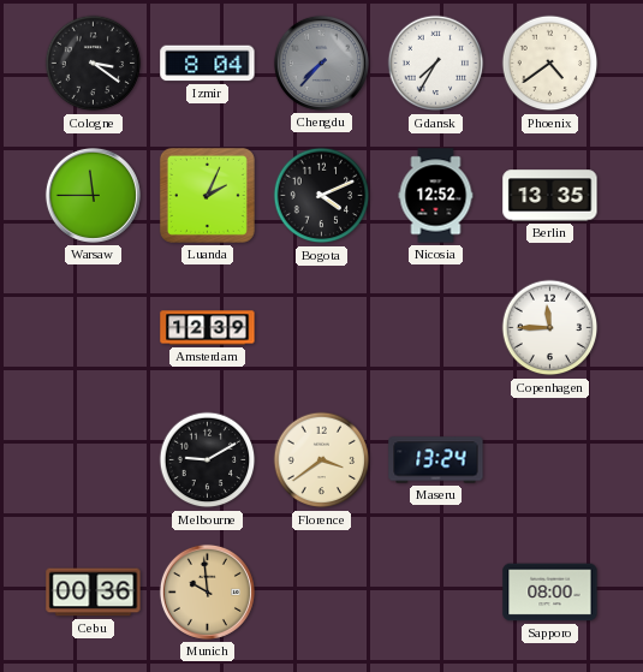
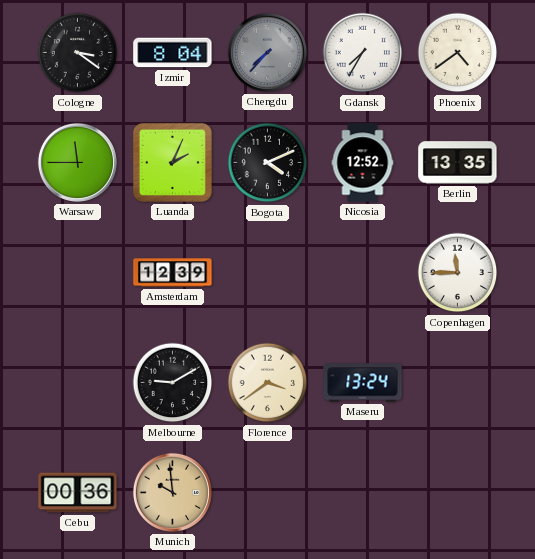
Sapporo: 08:00 -> none (550, 593)
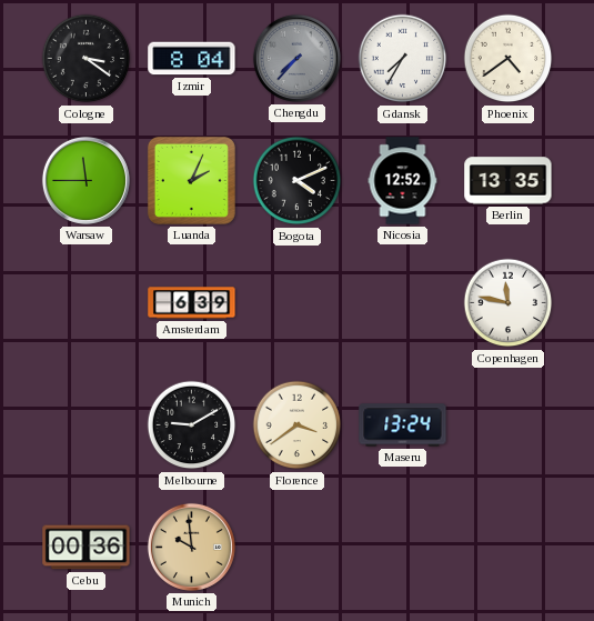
Amsterdam: 12:39 -> 6:39 (192, 303)
Copenhagen: 11:45 -> 11:47 (509, 303)
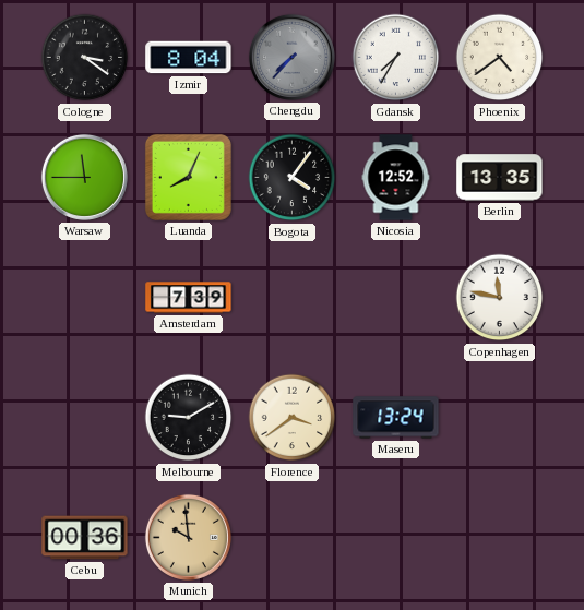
Luanda: 2:04 -> 8:04 (188, 177)
Bogota: 4:11 -> 4:06 (293, 178)
Amsterdam: 6:39 -> 7:39 (189, 298)
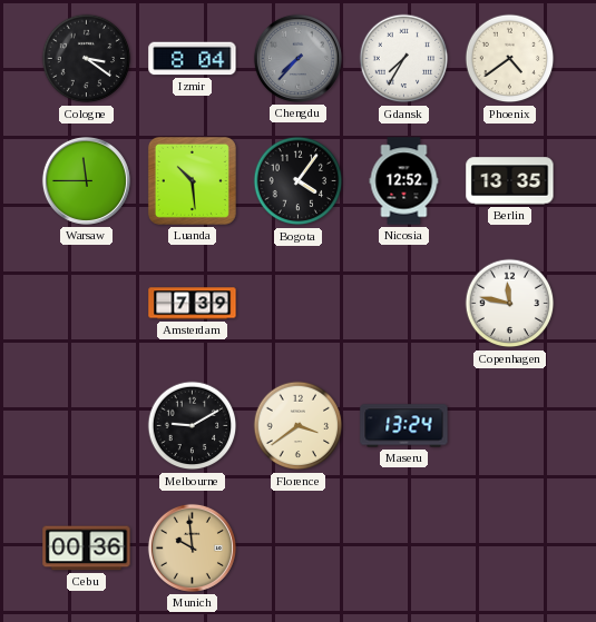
Luanda: 8:04 -> 10:29 (192, 180)
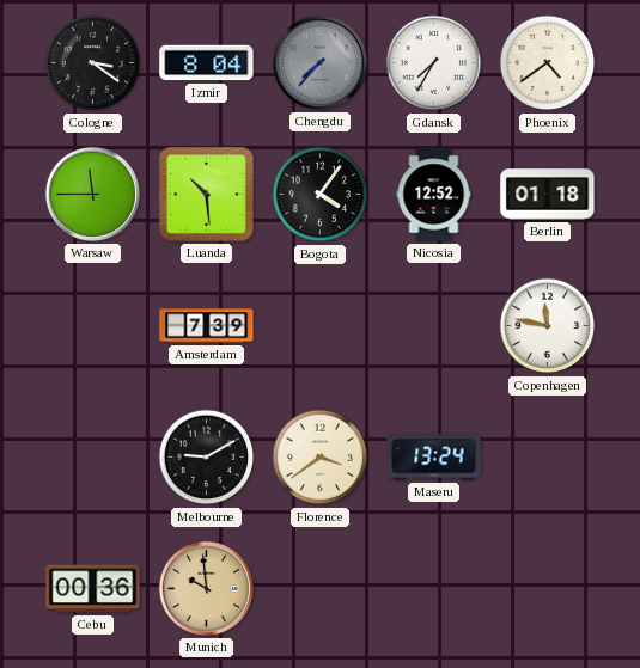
Berlin: 13:35 -> 01:18 (548, 195)
